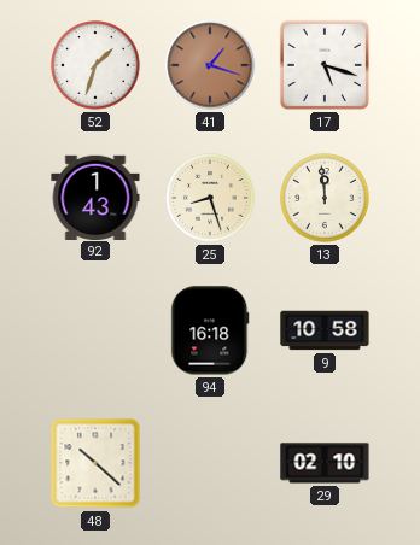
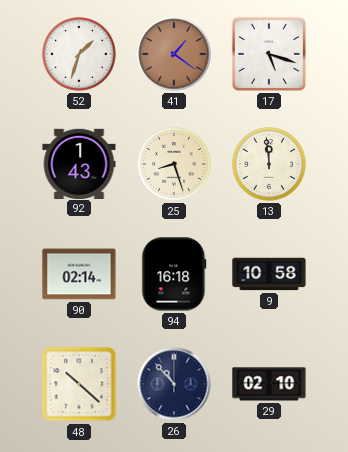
41: 1:18 -> 1:21 (174, 54)
90: none -> 02:14 (79, 274)
26: none -> 10:53 (174, 384)
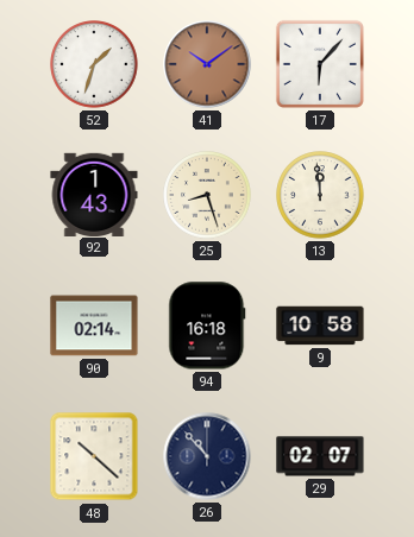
41: 1:21 -> 10:09 (207, 64)
17: 5:18 -> 6:07 (320, 64)
29: 02:10 -> 02:07 (320, 456)
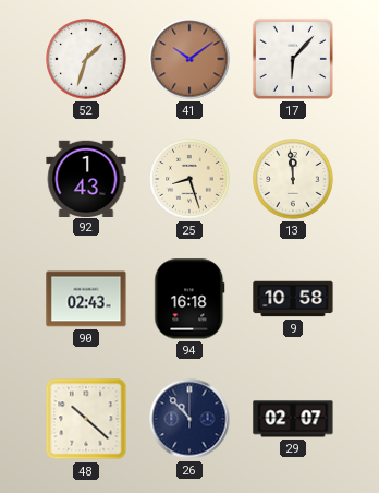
90: 02:14 -> 02:43 (86, 299)
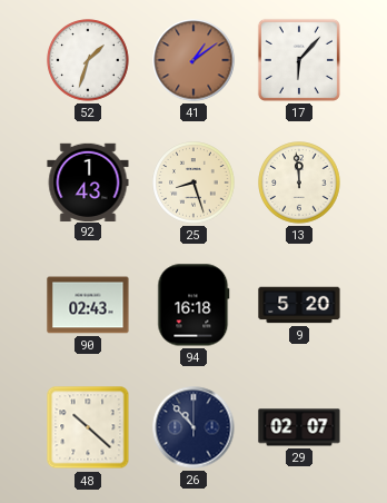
41: 10:09 -> 1:09 (193, 60)
9: 10:58 -> 5:20 (299, 305)
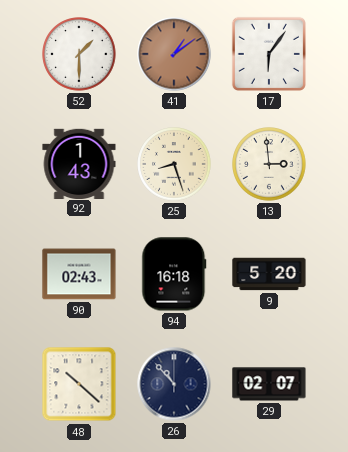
52: 1:33 -> 1:30 (79, 54)
17: 6:07 -> 6:06 (269, 54)
13: 11:59 -> 2:59 (269, 164)
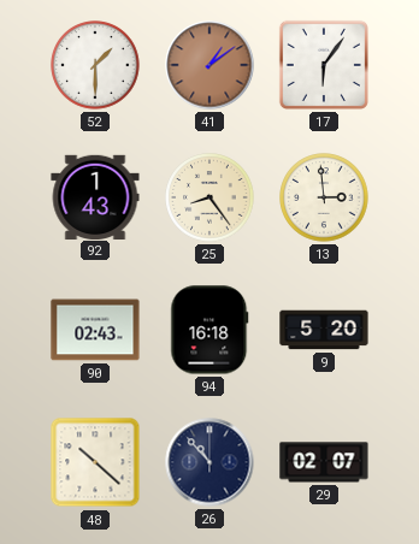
25: 8:27 -> 8:24 (209, 197)
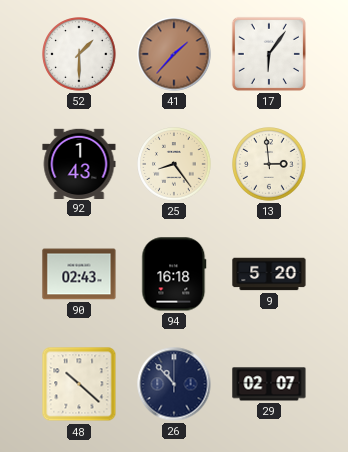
41: 1:09 -> 1:37 (174, 54)
